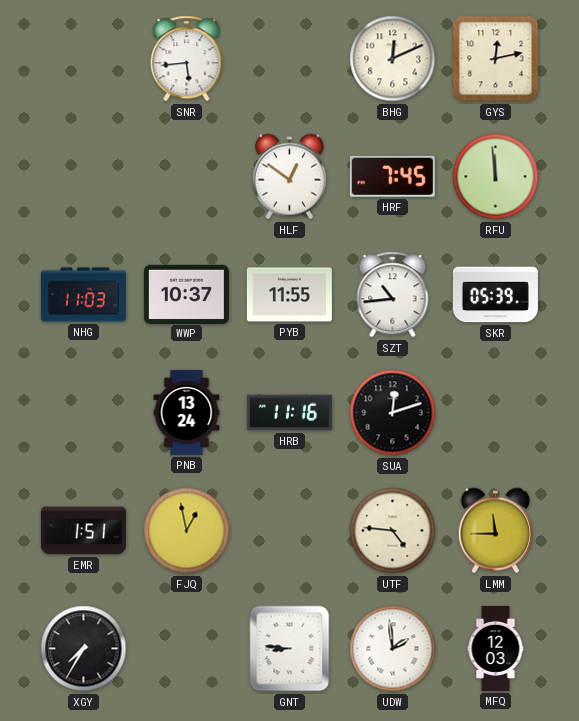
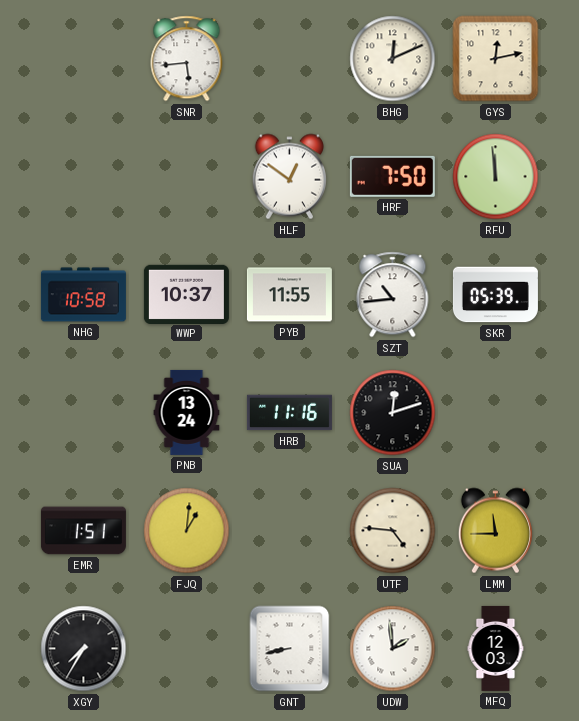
HRF: 7:45 -> 7:50 (392, 176)
NHG: 11:03 -> 10:58 (83, 295)
FJQ: 12:58 -> 1:01 (187, 531)
GNT: 8:46 -> 8:43 (290, 649)
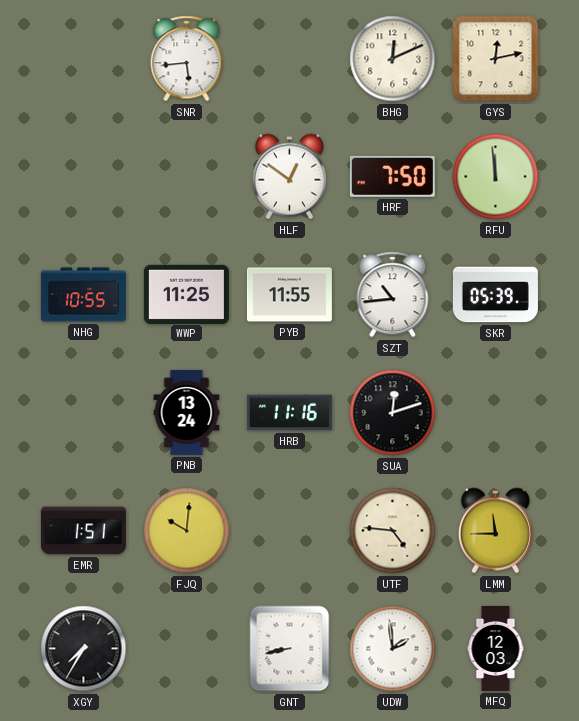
NHG: 10:58 -> 10:55 (83, 295)
WWP: 10:37 -> 11:25 (186, 294)
FJQ: 1:01 -> 10:01 (187, 531)
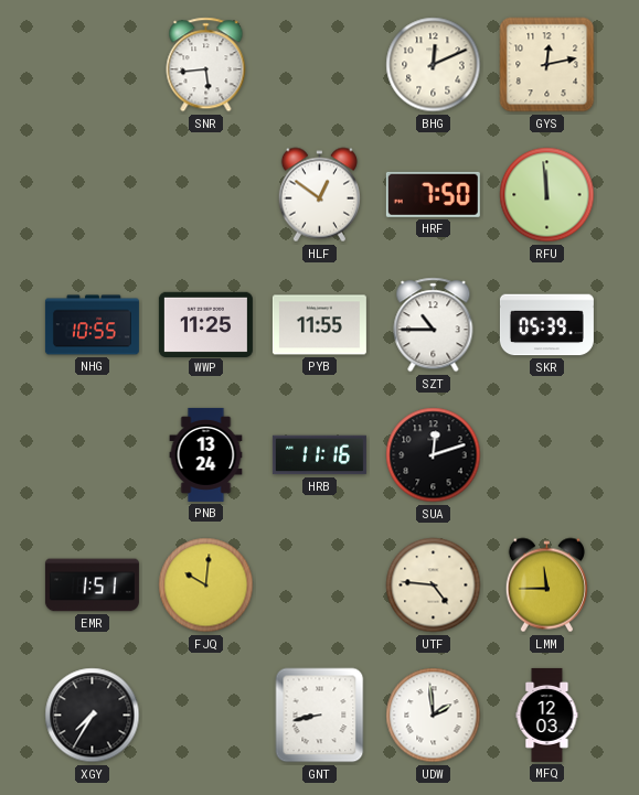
SZT: 10:44 -> 10:45 (434, 325)
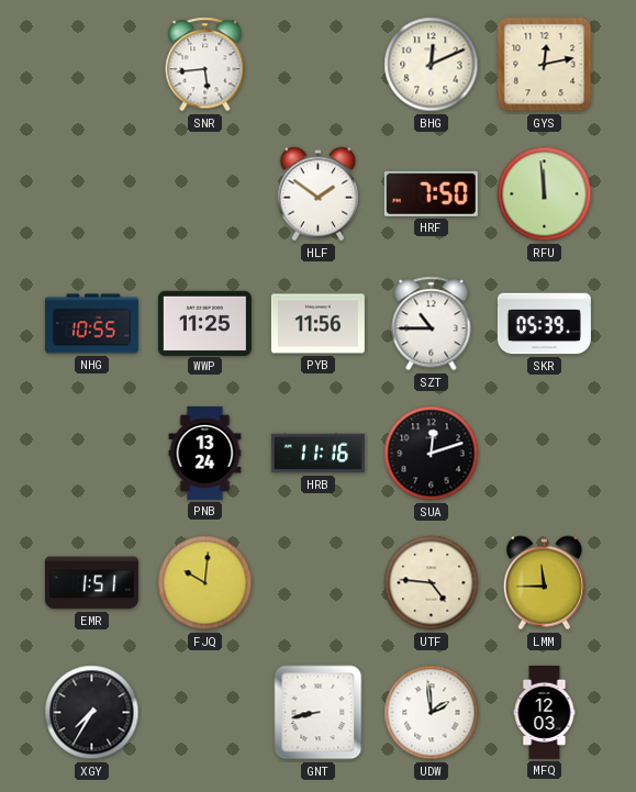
HLF: 12:51 -> 1:51 (317, 194)
PYB: 11:55 -> 11:56 (317, 324)
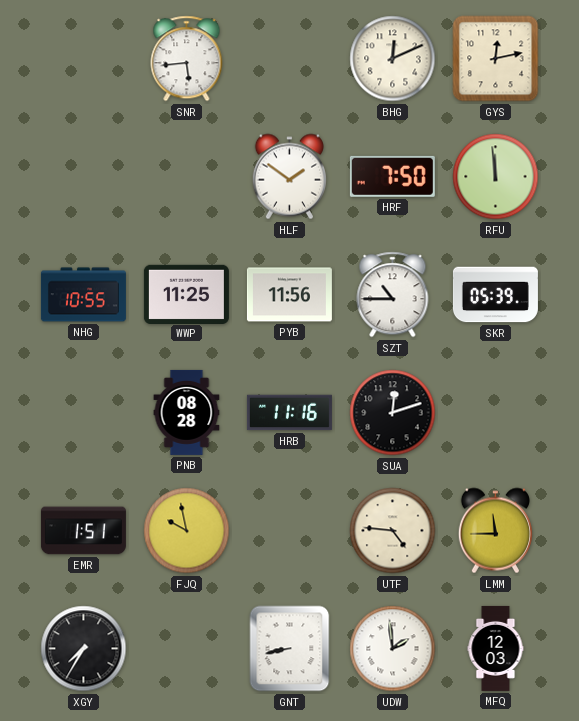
PNB: 13:24 -> 08:28 (187, 412)
FJQ: 10:01 -> 9:58 (187, 531)
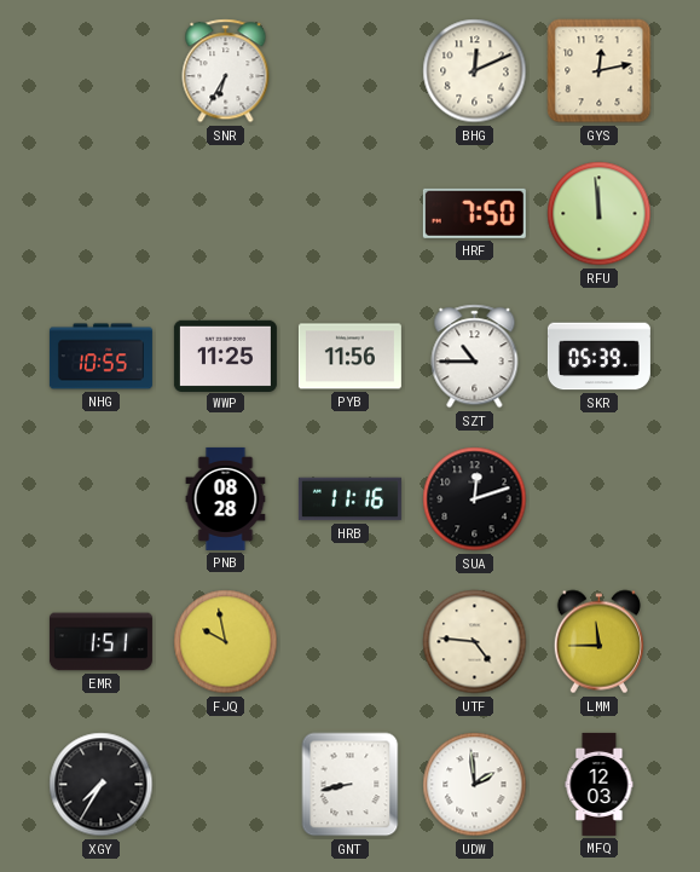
SNR: 5:44 -> 6:35 (226, 71)
HLF: 1:51 -> none (289, 177)
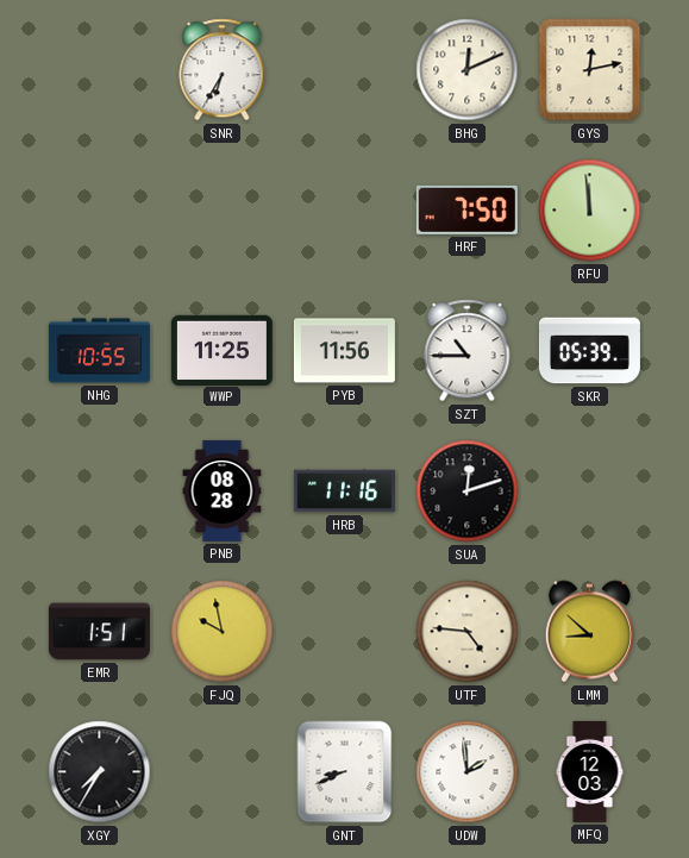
LMM: 11:45 -> 8:52 (589, 632)
GNT: 8:43 -> 8:41 (345, 772)
